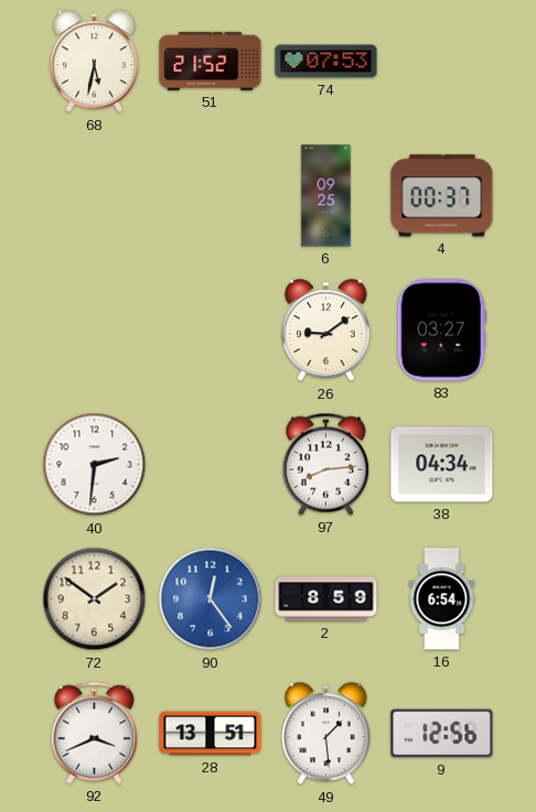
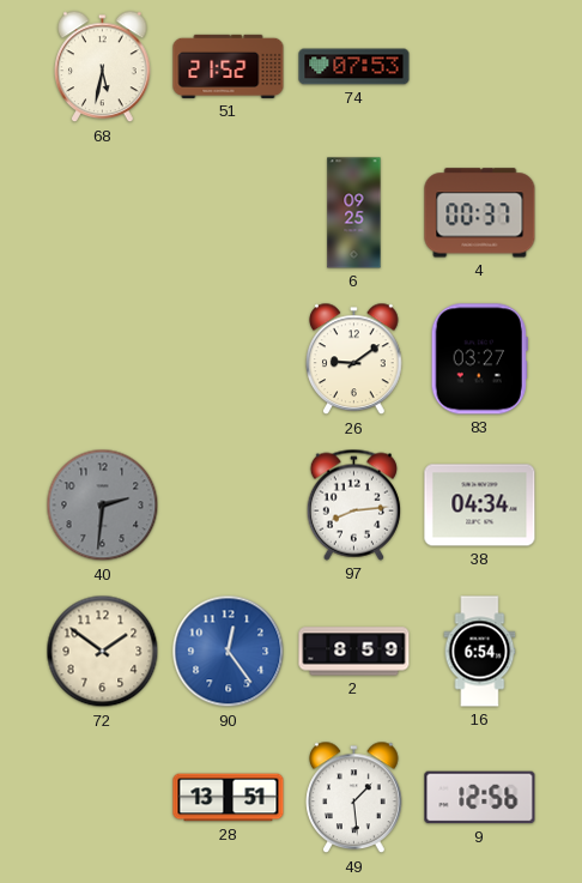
40 dial: white -> grey (103, 506)
92: 3:41 -> none (94, 733)
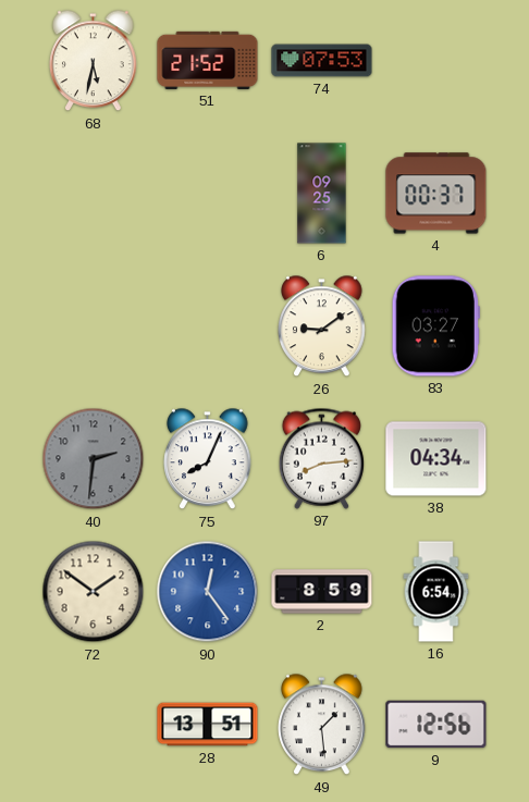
75: none -> 8:04 (208, 459)
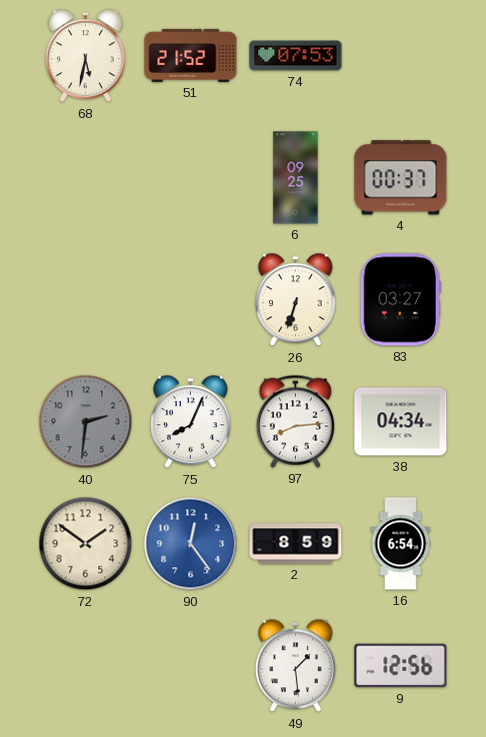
26: 9:09 -> 6:33 (296, 300)
28: 13:51 -> none (208, 725)
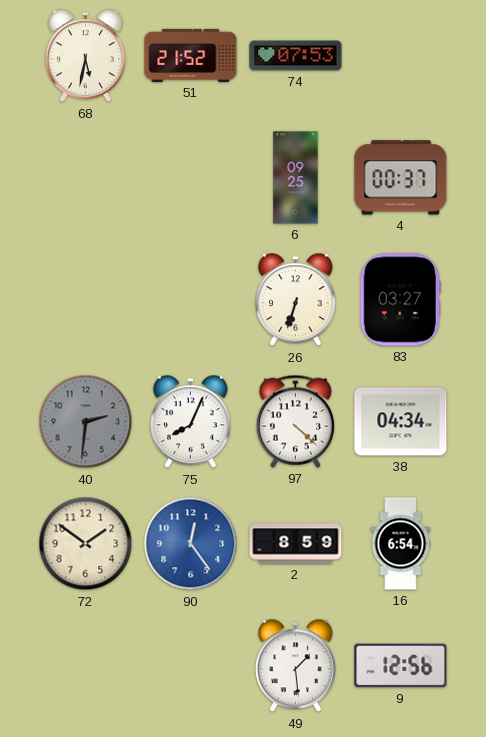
97: 8:14 -> 4:22 (295, 421)
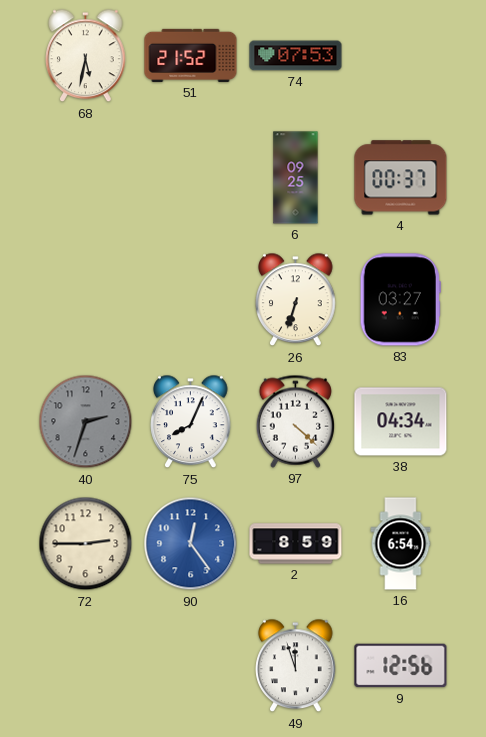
40: 2:31 -> 2:33 (86, 422)
72: 1:51 -> 2:45 (86, 544)
49: 1:29 -> 11:57 (296, 666)
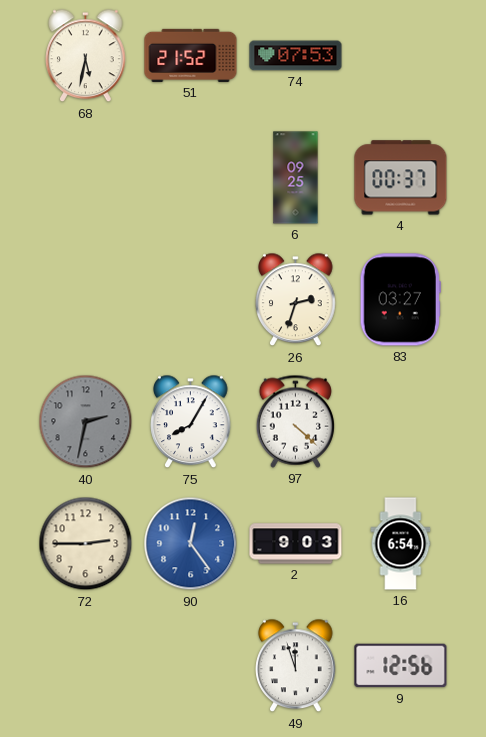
26: 6:33 -> 2:33 (296, 300)
40: 2:33 -> 2:32 (86, 422)
75: 8:04 -> 8:05 (191, 422)
38: 04:34 -> none (401, 422)
2: 8:59 -> 9:03 (296, 544)
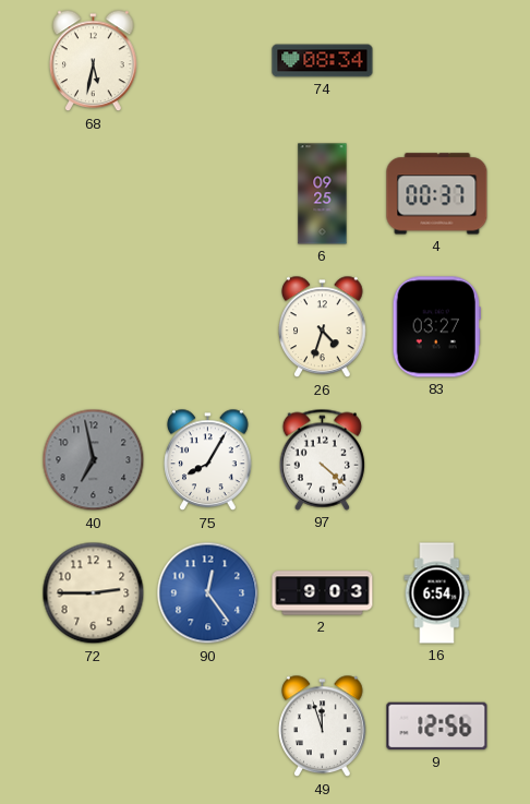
51: 21:52 -> none (191, 55)
74: 07:53 -> 08:34 (323, 61)
26: 2:33 -> 4:33 (323, 327)
40: 2:32 -> 6:58 (94, 460)
